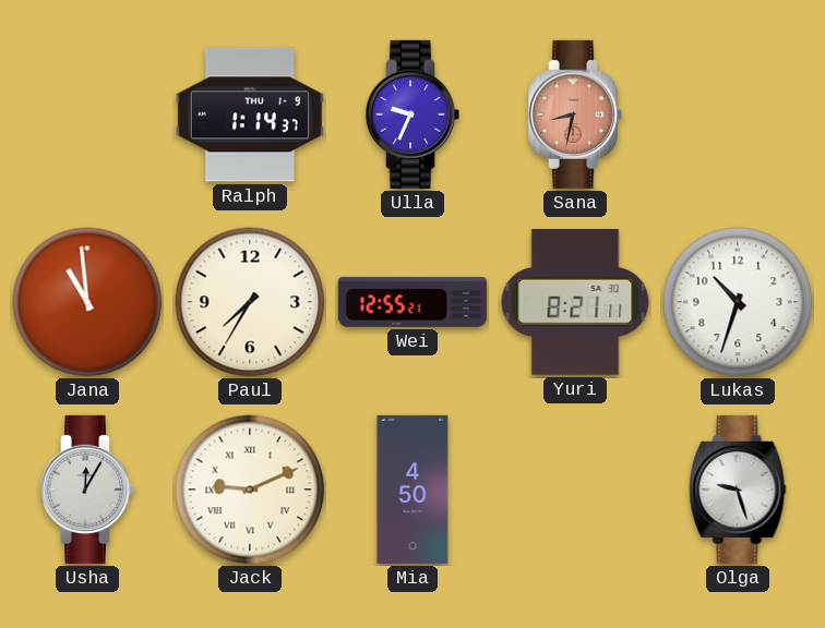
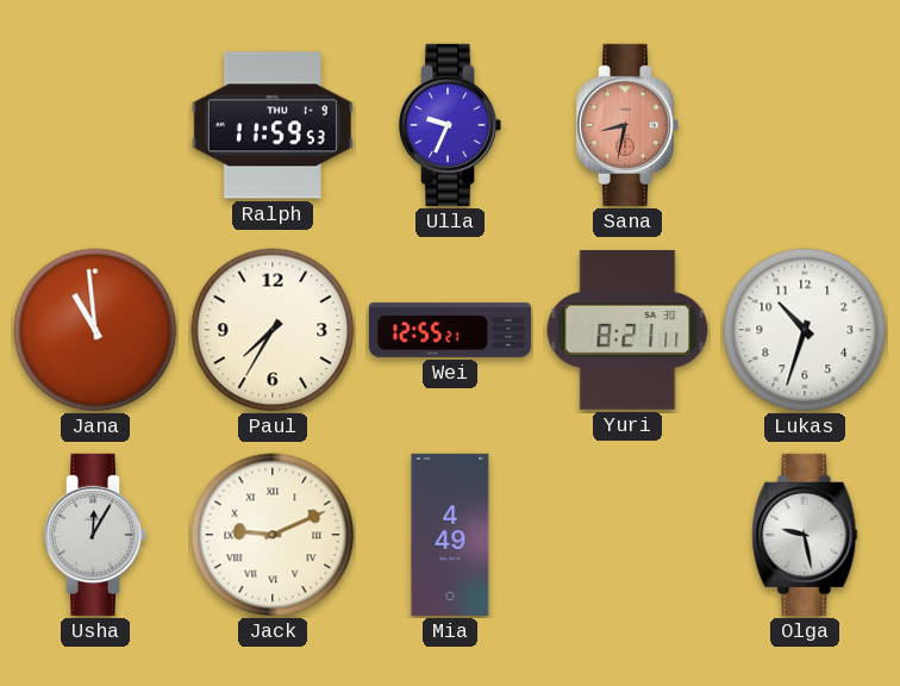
Ralph: 1:14 -> 11:59 (273, 125)
Mia: 4:50 -> 4:49 (450, 535)
Olga: 9:27 -> 9:28 (805, 535)
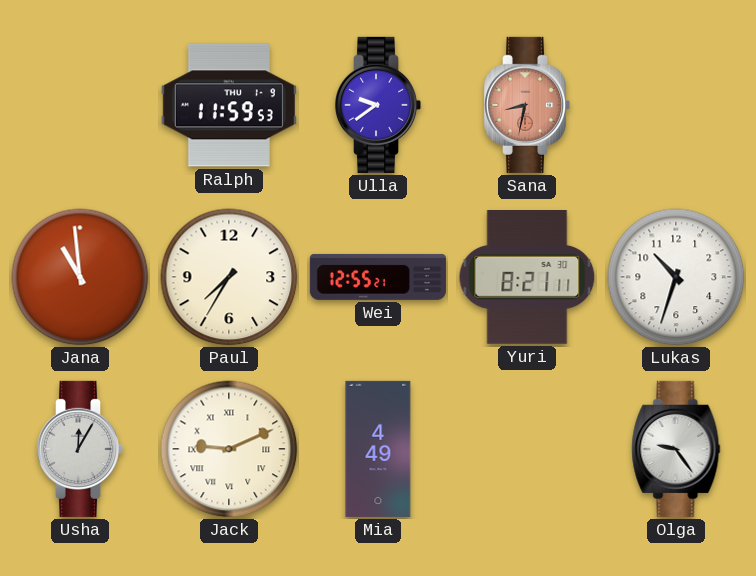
Ulla: 9:34 -> 9:39 (378, 105)
Olga: 9:28 -> 9:24 (676, 449)
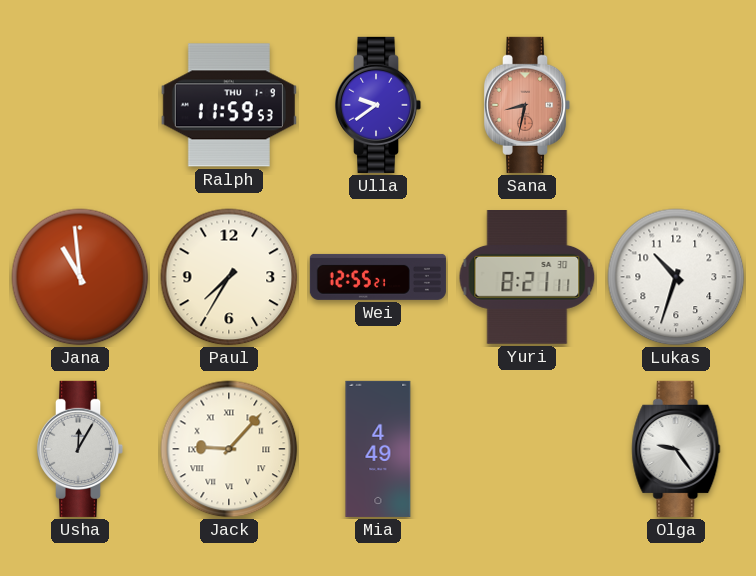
Jack: 9:11 -> 9:07 (229, 449)
